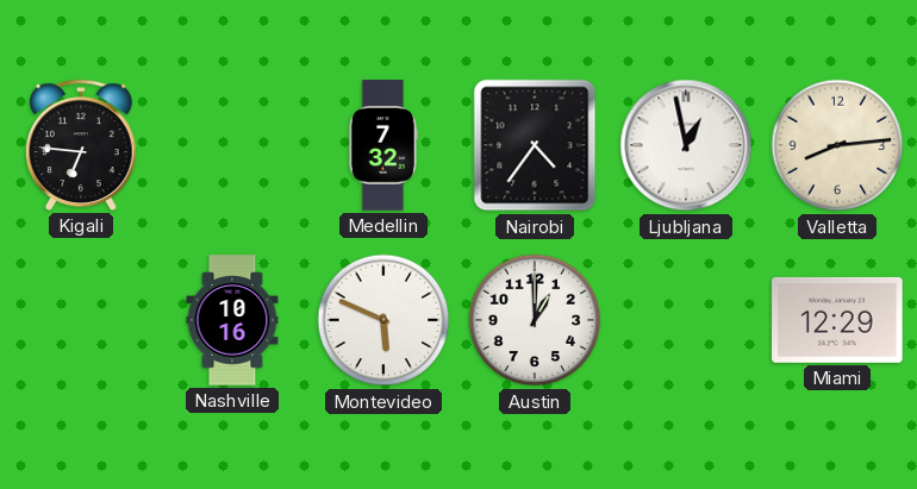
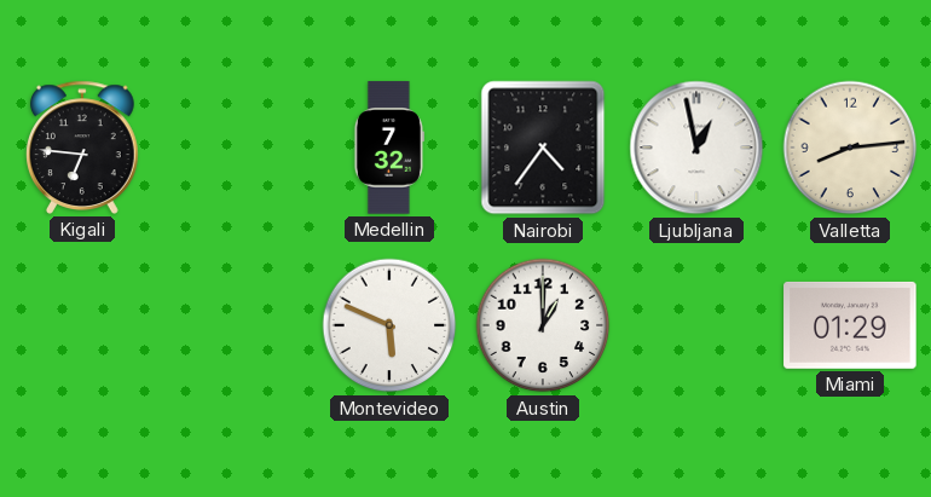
Nashville: 10:16 -> none (232, 320)
Miami: 12:29 -> 01:29 (850, 325)
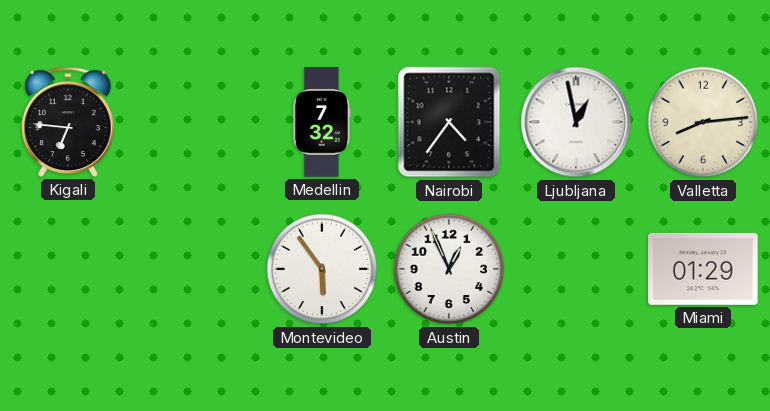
Montevideo: 5:49 -> 5:54 (322, 269)
Austin: 1:00 -> 12:56 (449, 269)
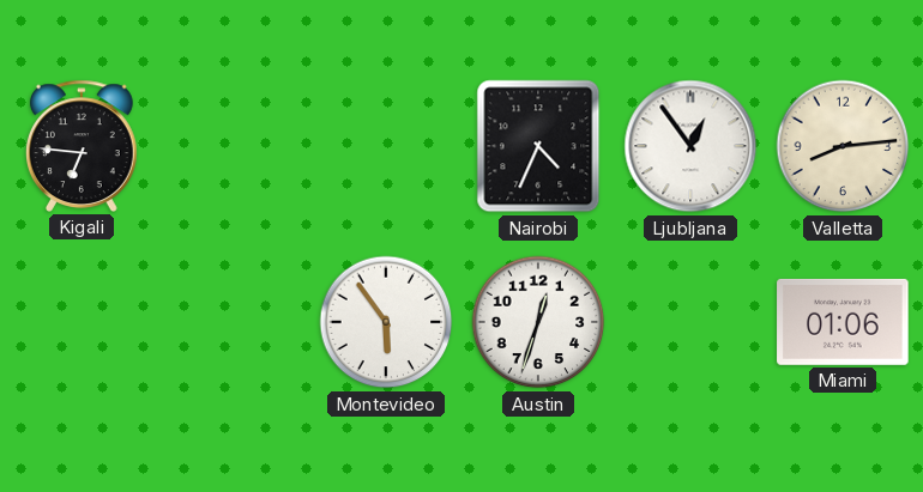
Medellin: 7:32 -> none (321, 122)
Nairobi: 4:36 -> 4:34 (538, 146)
Ljubljana: 12:58 -> 12:54 (690, 146)
Austin: 12:56 -> 12:33 (538, 322)
Miami: 01:29 -> 01:06 (843, 322)
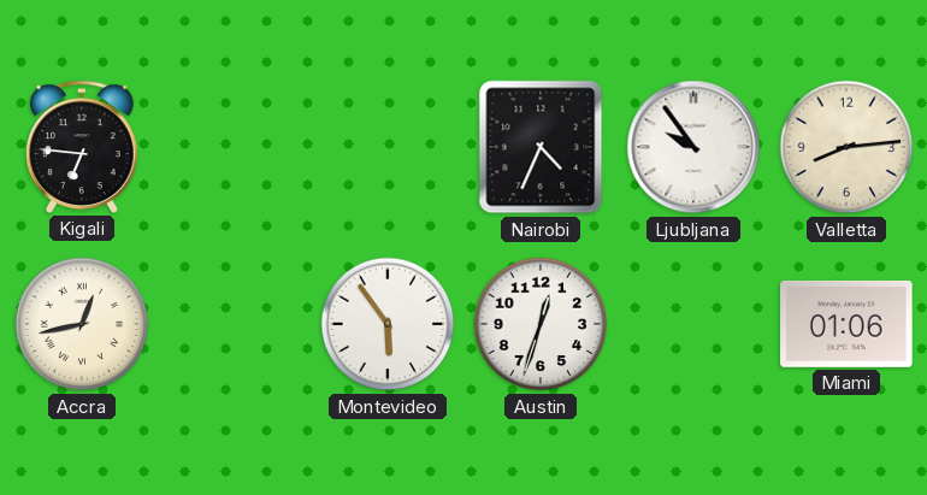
Ljubljana: 12:54 -> 9:54 (693, 147)
Accra: none -> 12:43 (82, 324)
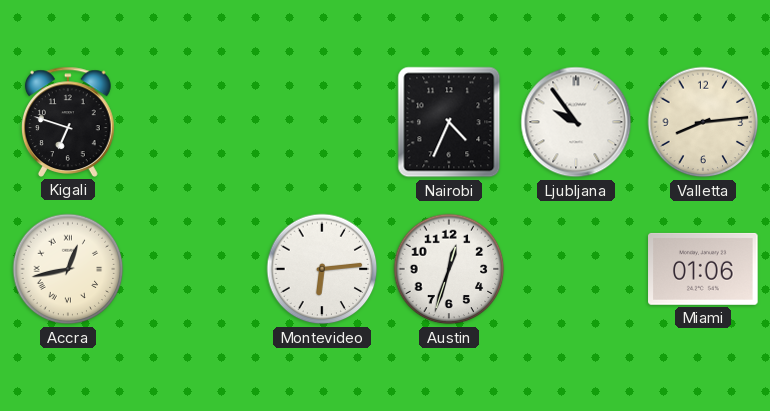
Kigali: 6:46 -> 6:48 (69, 122)
Montevideo: 5:54 -> 6:14 (322, 269)
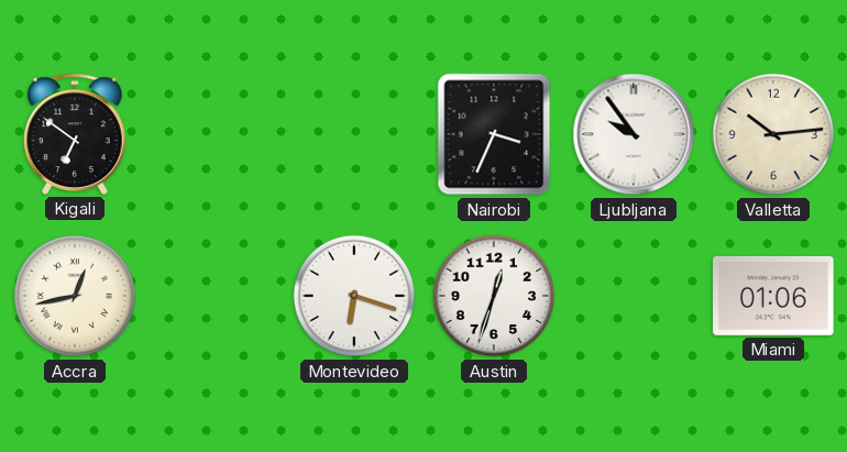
Kigali: 6:48 -> 6:51 (76, 134)
Nairobi: 4:34 -> 3:34 (494, 134)
Valletta: 8:14 -> 10:14 (773, 134)
Montevideo: 6:14 -> 6:18 (354, 296)
